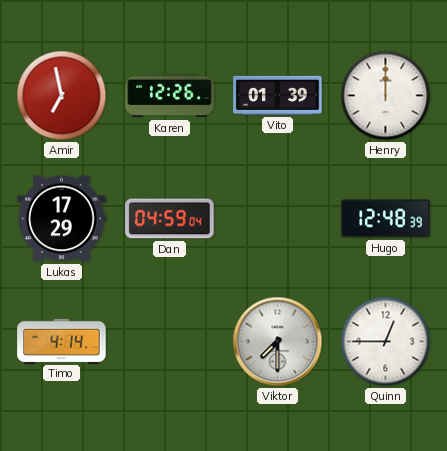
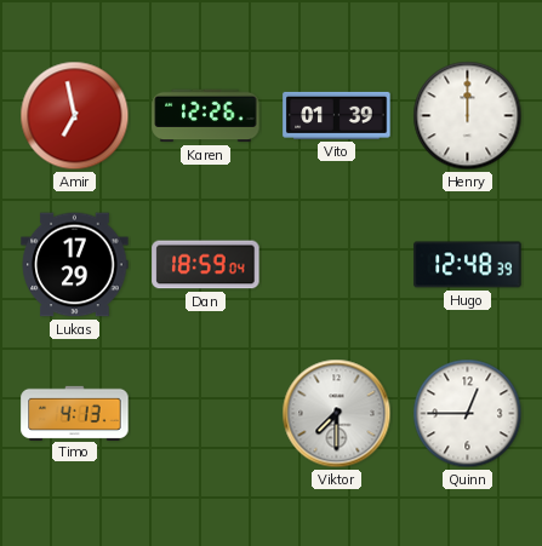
Dan: 04:59 -> 18:59 (206, 265)
Timo: 4:14 -> 4:13 (75, 413)
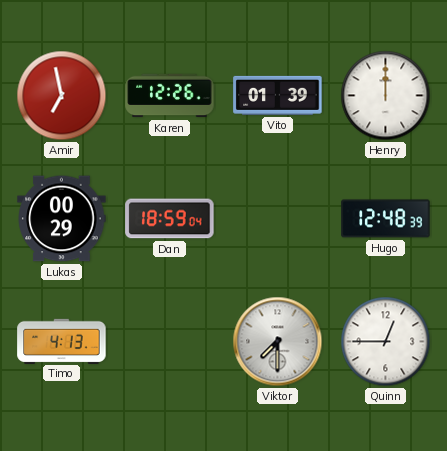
Lukas: 17:29 -> 00:29 (62, 219)
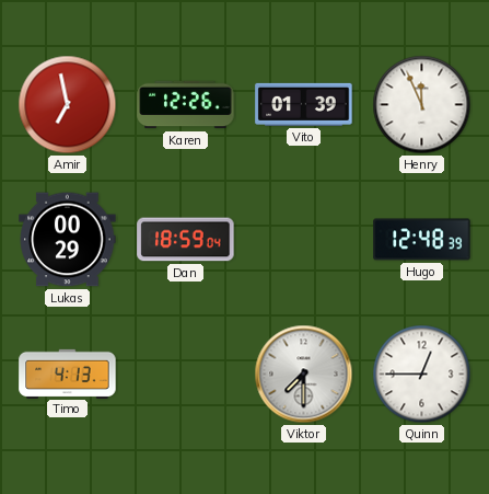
Henry: 12:00 -> 11:56 (422, 105)
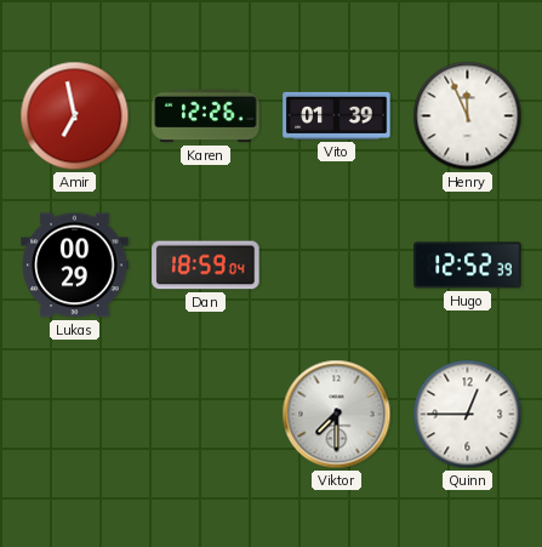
Hugo: 12:48 -> 12:52 (468, 266)
Timo: 4:13 -> none (68, 374)
